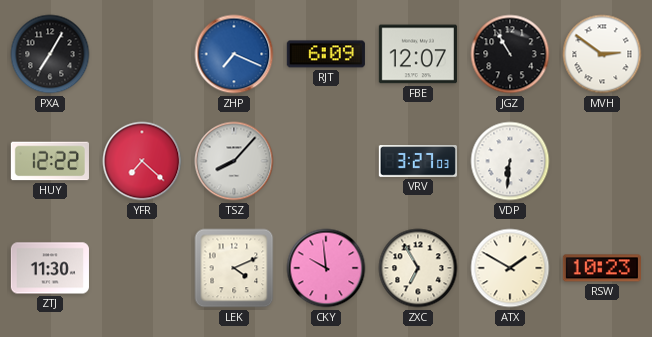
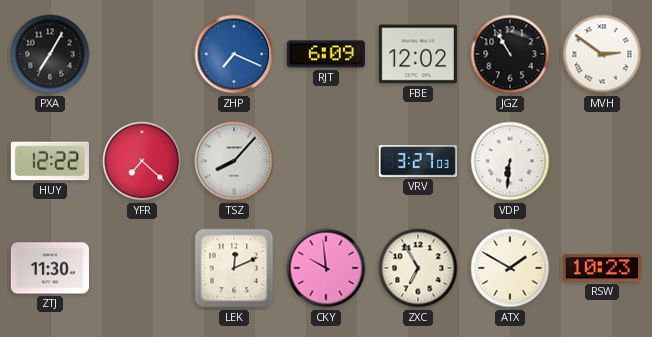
FBE: 12:07 -> 12:02 (418, 54)
LEK: 4:11 -> 12:11 (234, 268)
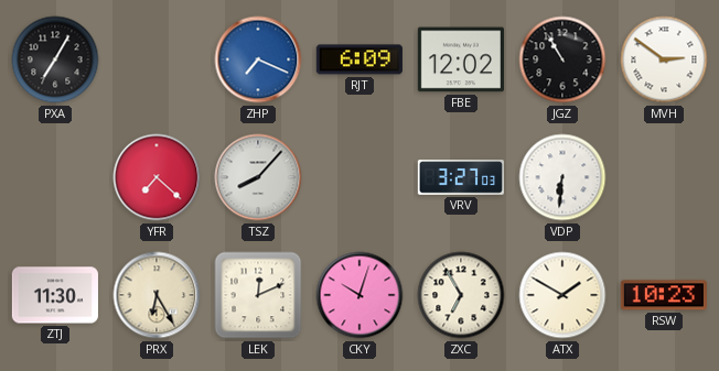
HUY: 12:22 -> none (50, 161)
PRX: none -> 6:25 (157, 295)
CKY: 9:59 -> 10:03 (359, 295)
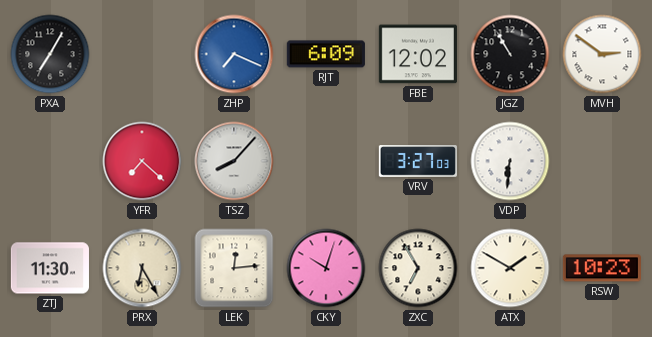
LEK: 12:11 -> 12:14 (234, 268)
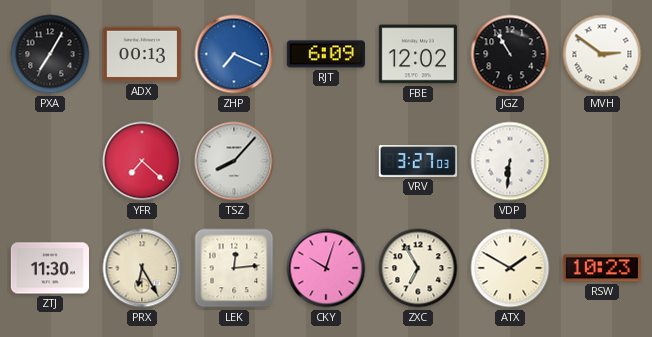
ADX: none -> 00:13 (142, 54)
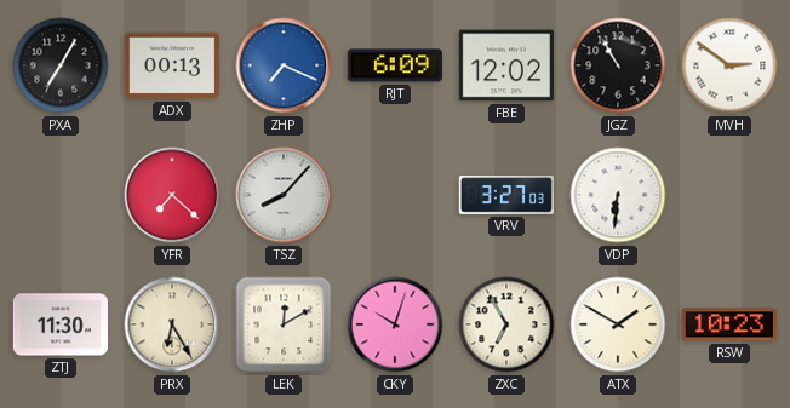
LEK: 12:14 -> 12:10 (284, 324)
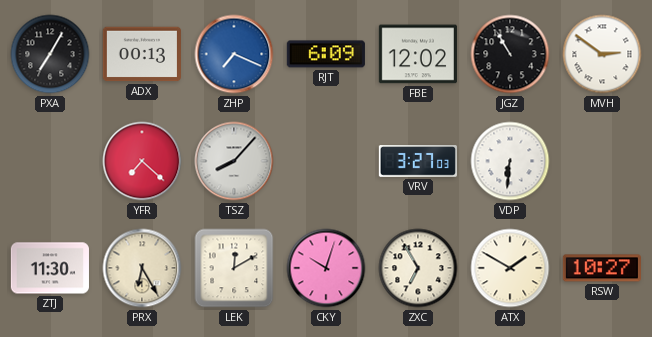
RSW: 10:23 -> 10:27 (602, 268)
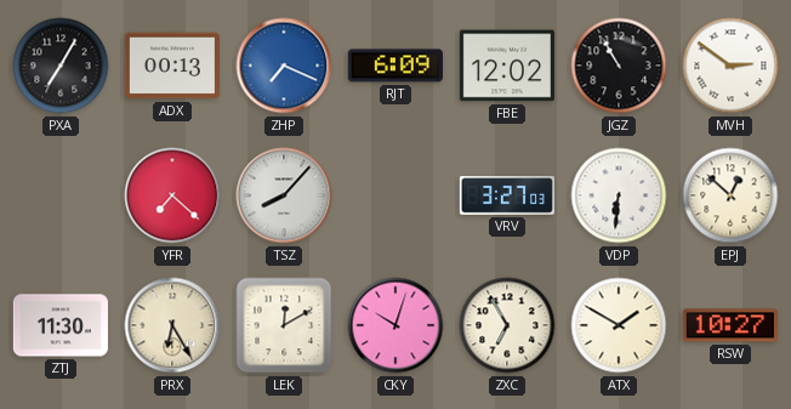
EPJ: none -> 12:52 (730, 195)
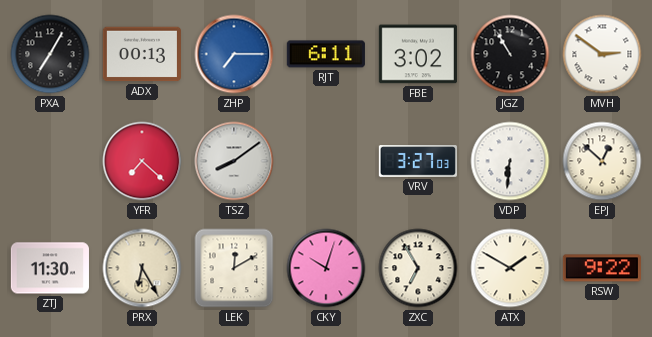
ZHP: 7:19 -> 7:15 (234, 54)
RJT: 6:09 -> 6:11 (326, 54)
FBE: 12:02 -> 3:02 (418, 54)
TSZ: 8:07 -> 8:09 (234, 161)
RSW: 10:27 -> 9:22 (602, 268)
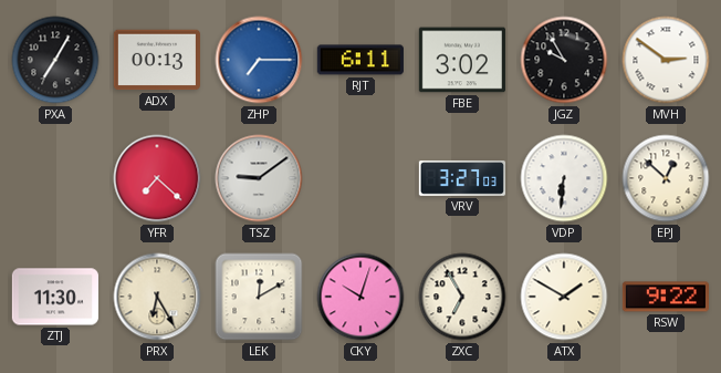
JGZ: 10:55 -> 9:55 (564, 60)
TSZ: 8:09 -> 9:09 (259, 178)
